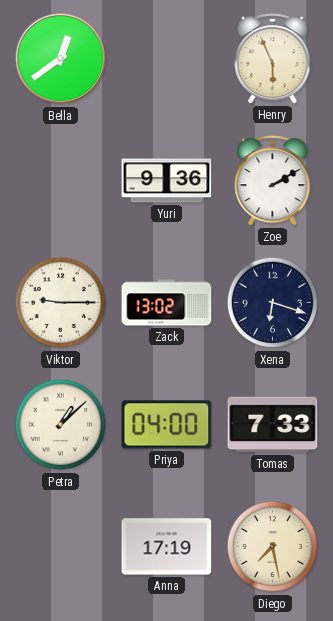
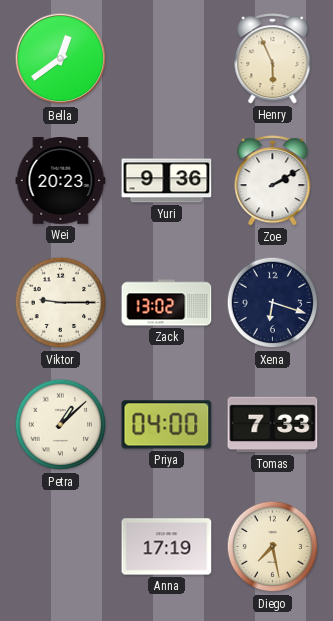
Wei: none -> 20:23 (61, 181)
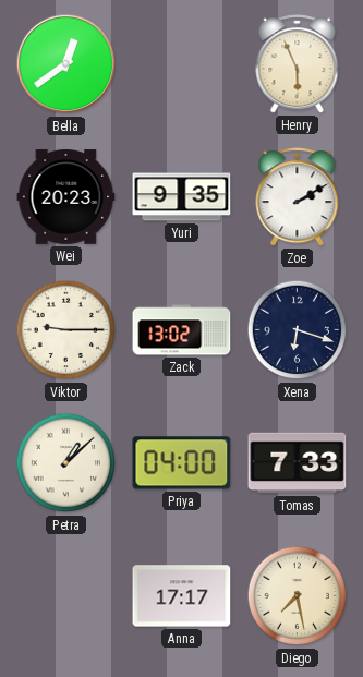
Yuri: 9:36 -> 9:35 (182, 197)
Anna: 17:19 -> 17:17 (182, 596)
